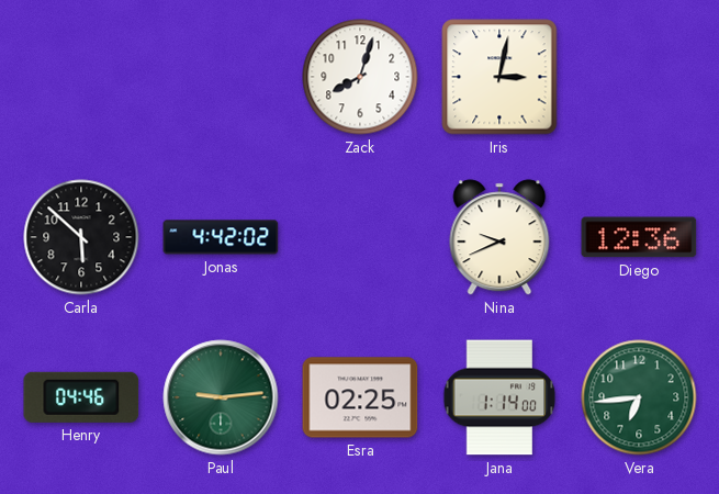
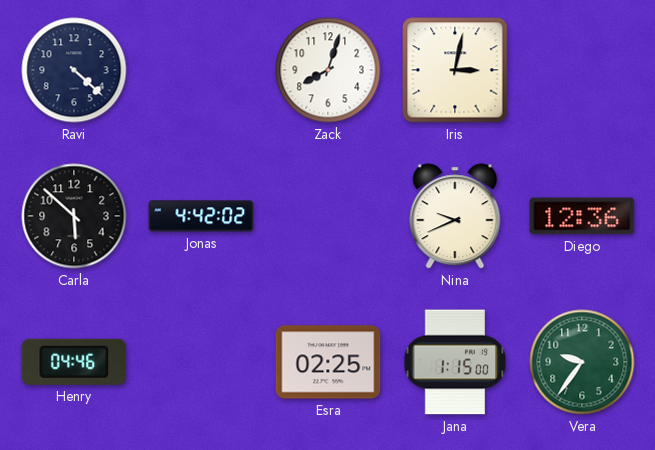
Ravi: none -> 4:22 (74, 70)
Paul: 9:14 -> none (221, 397)
Jana: 1:14 -> 1:15 (455, 362)
Vera: 6:44 -> 9:36 (582, 362)
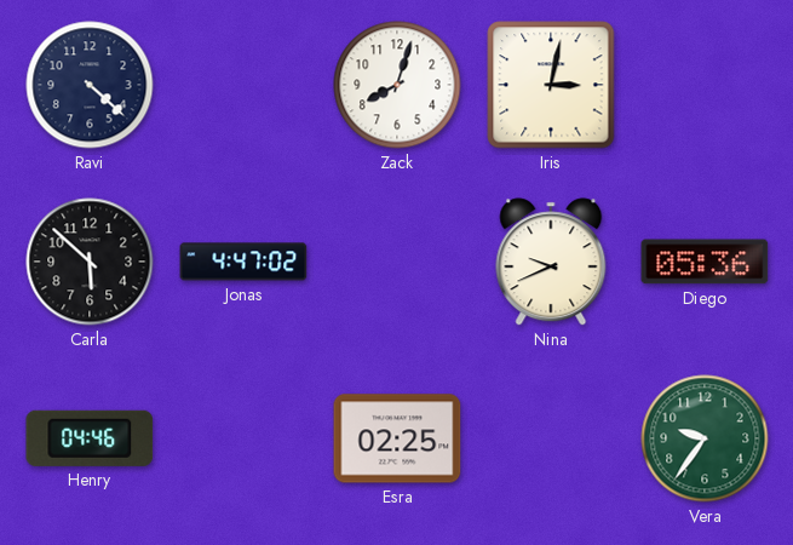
Jonas: 4:42 -> 4:47 (243, 262)
Diego: 12:36 -> 05:36 (705, 262)
Jana: 1:15 -> none (455, 362)
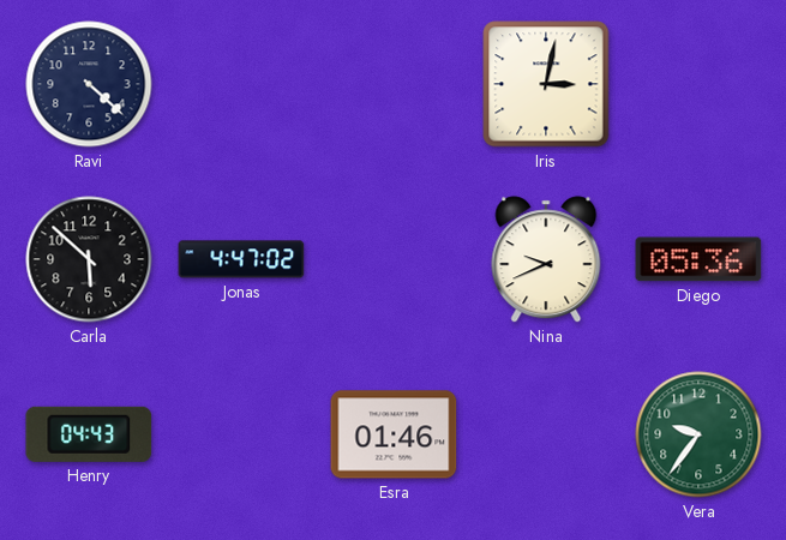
Zack: 8:03 -> none (397, 85)
Henry: 04:46 -> 04:43 (89, 434)
Esra: 02:25 -> 01:46 (394, 434)
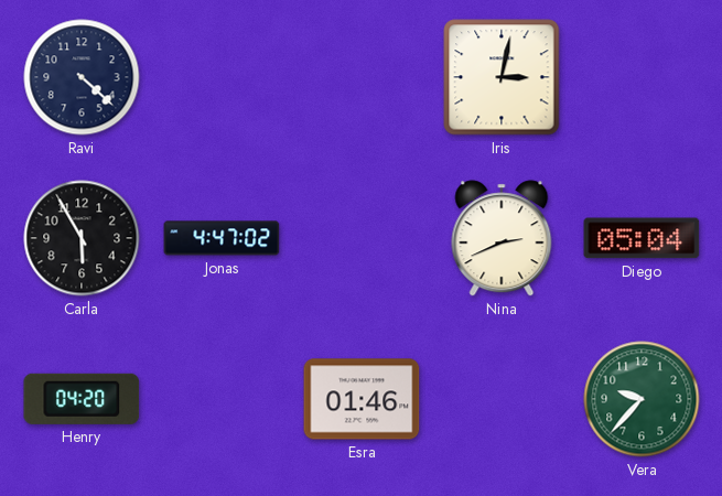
Carla: 5:52 -> 5:55 (82, 238)
Nina: 9:41 -> 2:41 (502, 238)
Diego: 05:36 -> 05:04 (642, 238)
Henry: 04:43 -> 04:20 (82, 399)
Vera: 9:36 -> 9:37 (642, 399)
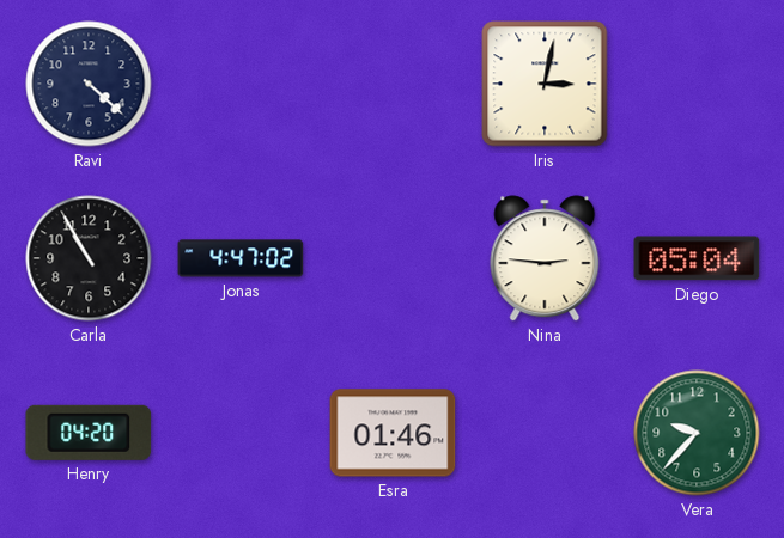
Carla: 5:55 -> 10:55 (89, 258)
Nina: 2:41 -> 2:46 (545, 258)
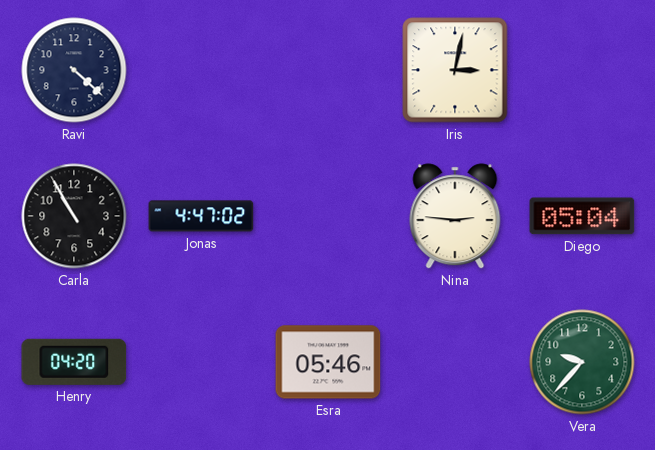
Esra: 01:46 -> 05:46 (328, 362)
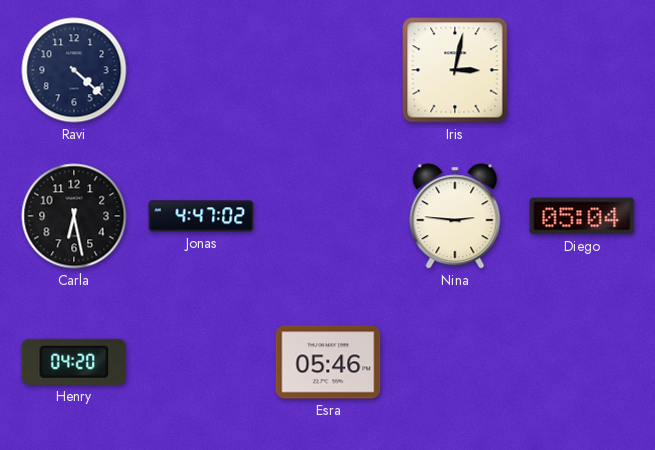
Carla: 10:55 -> 6:28 (74, 216)
Vera: 9:37 -> none (582, 362)
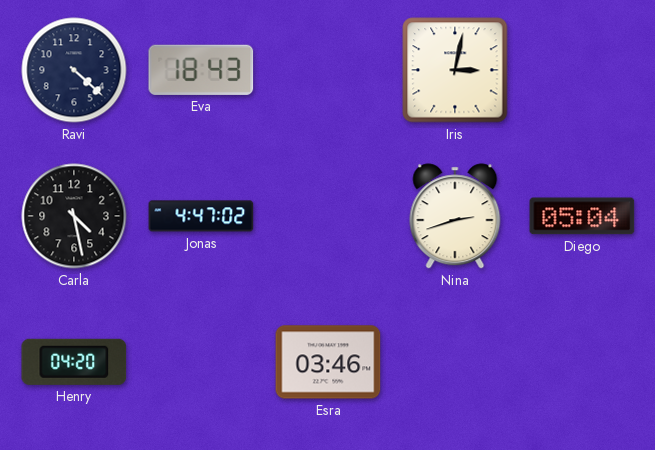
Eva: none -> 18:43 (201, 70)
Carla: 6:28 -> 4:28 (74, 216)
Nina: 2:46 -> 2:42 (455, 216)
Esra: 05:46 -> 03:46 (328, 362)
